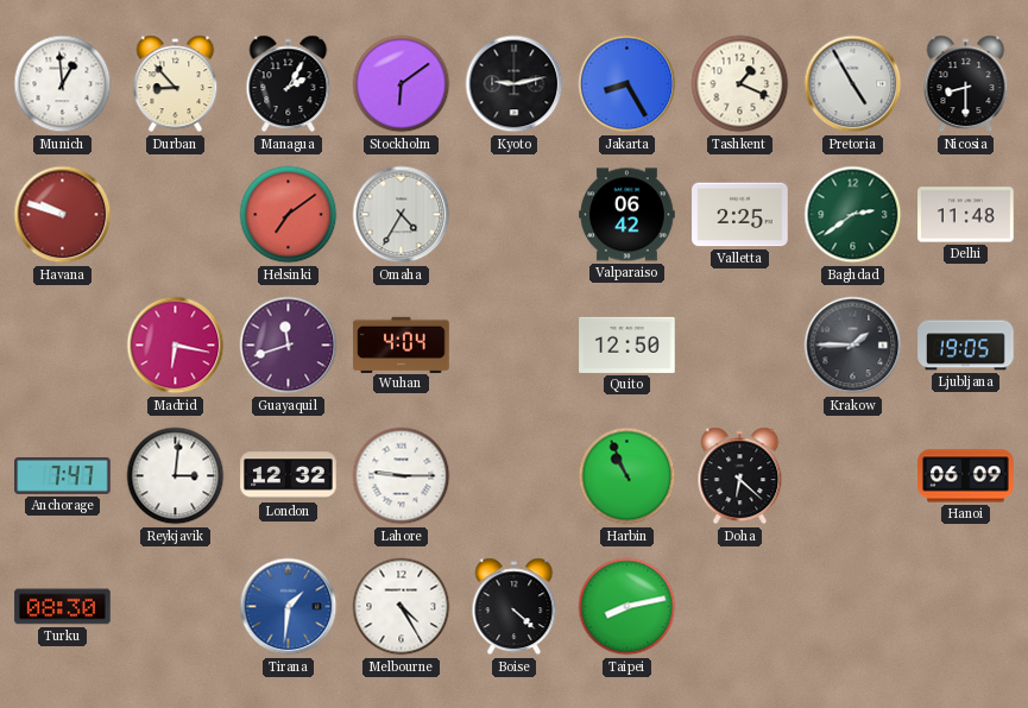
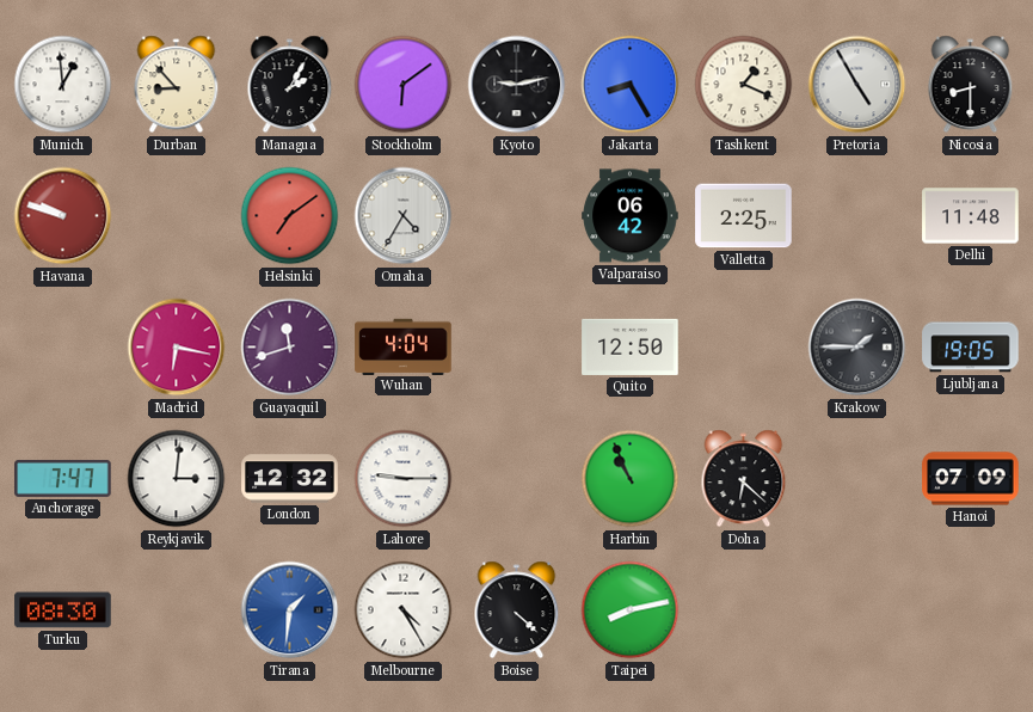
Baghdad: 2:39 -> none (853, 215)
Hanoi: 06:09 -> 07:09 (971, 479)
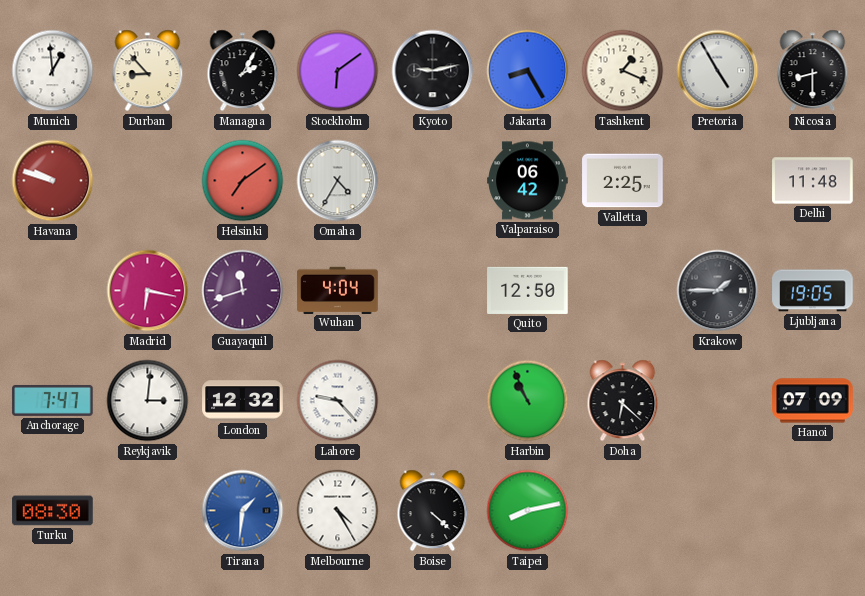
Lahore: 9:15 -> 9:23 (338, 401)
